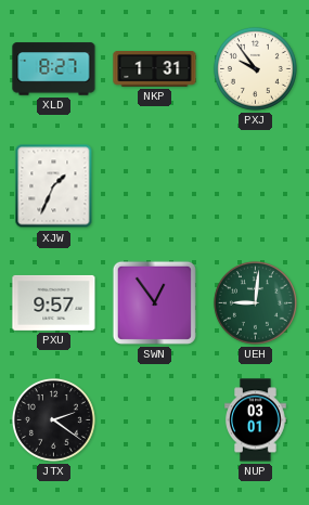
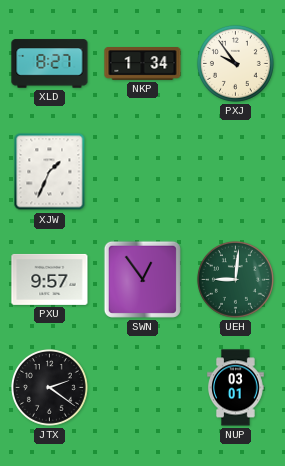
NKP: 1:31 -> 1:34 (143, 64)
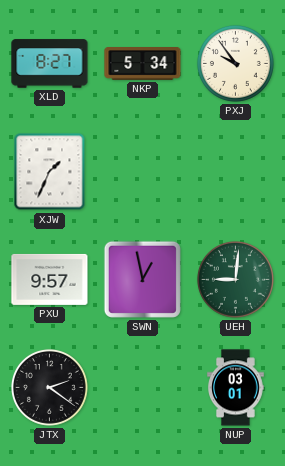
NKP: 1:34 -> 5:34 (143, 64)
SWN: 12:54 -> 12:58 (142, 279)
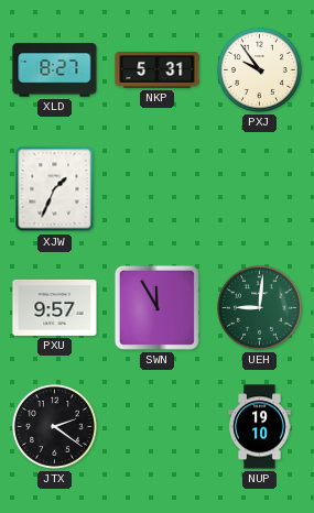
NKP: 5:34 -> 5:31 (158, 70)
SWN: 12:58 -> 11:55 (156, 307)
NUP: 03:01 -> 19:10 (260, 427)
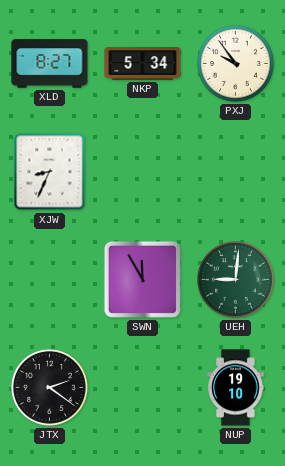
NKP: 5:31 -> 5:34 (143, 64)
XJW: 1:34 -> 8:34 (50, 172)
PXU: 9:57 -> none (55, 307)
